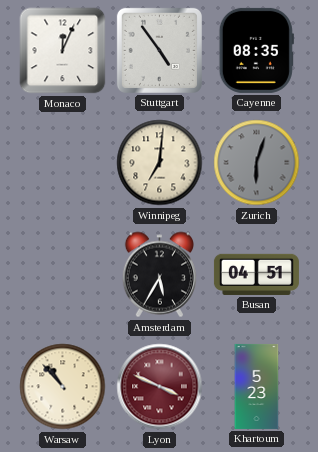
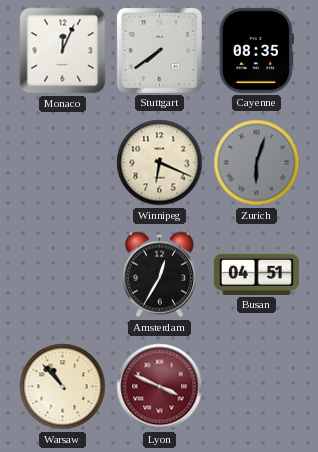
Stuttgart: 4:54 -> 7:39 (159, 50)
Winnipeg: 7:01 -> 6:19 (160, 163)
Amsterdam: 5:35 -> 12:35 (159, 275)
Khartoum: 5:23 -> none (257, 386)
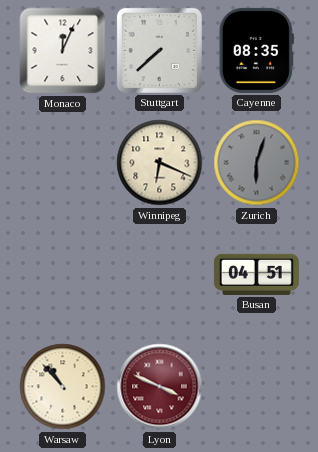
Stuttgart: 7:39 -> 7:38 (159, 50)
Amsterdam: 12:35 -> none (159, 275)
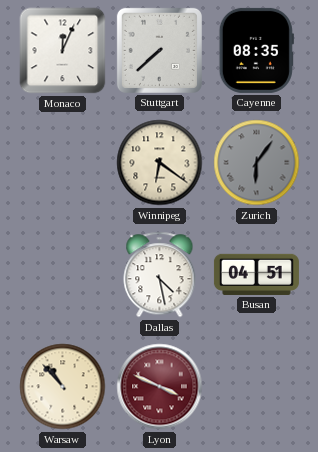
Winnipeg: 6:19 -> 6:21 (160, 163)
Zurich: 6:03 -> 6:06 (257, 163)
Dallas: none -> 4:28 (160, 275)
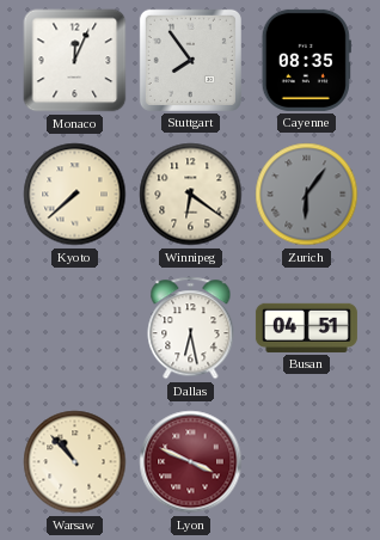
Stuttgart: 7:38 -> 7:54 (190, 60)
Kyoto: none -> 7:38 (75, 195)
Dallas: 4:28 -> 6:28 (191, 329)
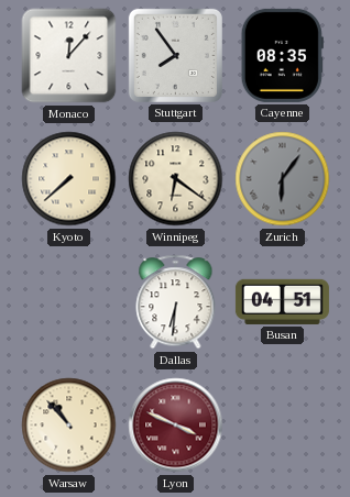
Monaco: 12:04 -> 12:07 (69, 56)
Dallas: 6:28 -> 6:31 (176, 302)
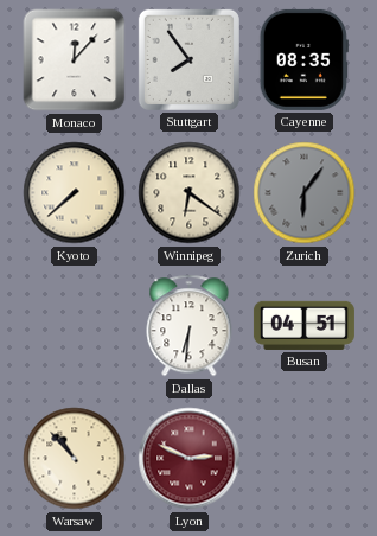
Lyon: 3:49 -> 2:49 (190, 459)
